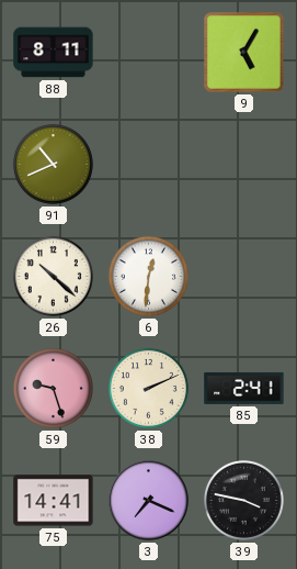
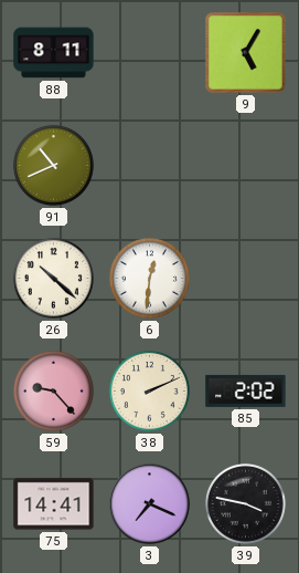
59: 9:27 -> 9:23 (53, 390)
85: 2:41 -> 2:02 (246, 390)
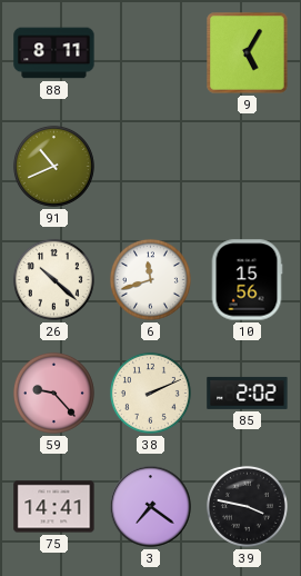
6: 12:31 -> 11:42 (150, 279)
10: none -> 15:56 (247, 280)
3: 7:19 -> 7:21 (151, 507)
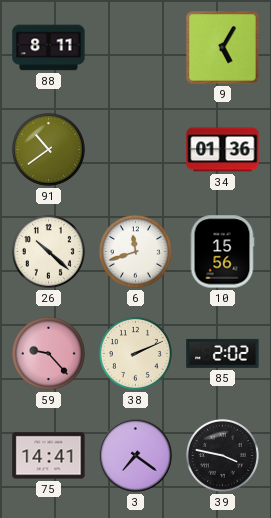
91: 10:41 -> 10:39 (48, 149)
34: none -> 01:36 (223, 150)
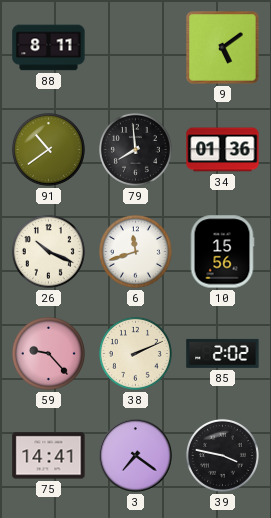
9: 5:05 -> 5:09 (223, 48)
79: none -> 7:59 (135, 149)
26: 10:22 -> 10:19 (48, 251)
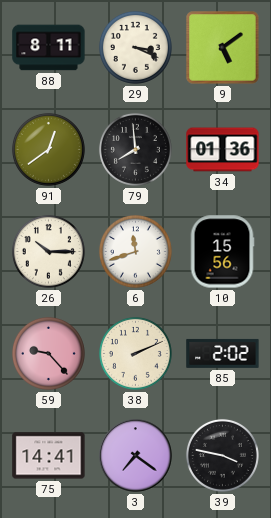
29: none -> 3:19 (135, 47)
91: 10:39 -> 12:39 (48, 149)
26: 10:19 -> 10:15 (48, 251)
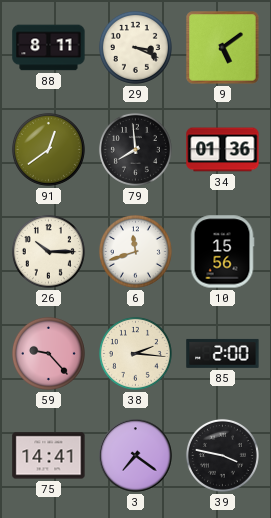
38: 2:11 -> 2:16 (135, 353)
85: 2:02 -> 2:00 (223, 353)
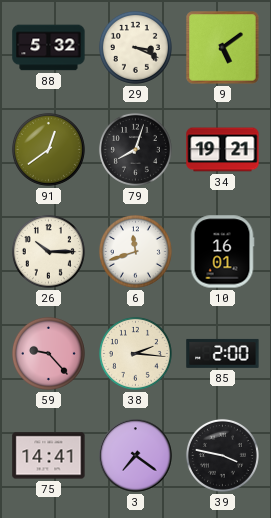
88: 8:11 -> 5:32 (49, 48)
79: 7:59 -> 8:03 (135, 149)
34: 01:36 -> 19:21 (223, 150)
10: 15:56 -> 16:01 (222, 252)
